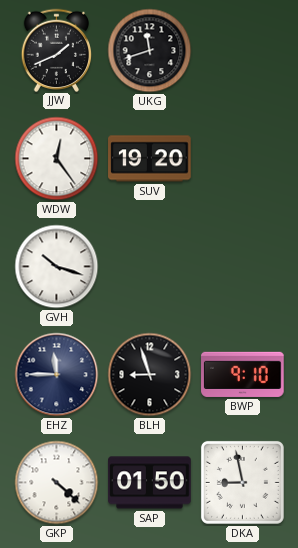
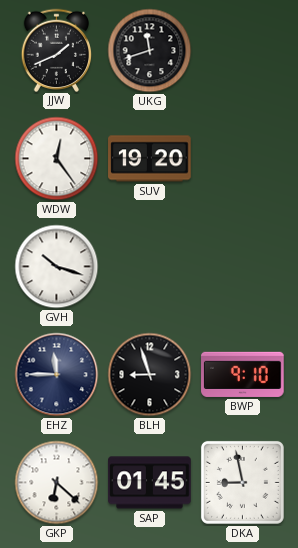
GKP: 4:22 -> 6:22 (57, 483)
SAP: 01:50 -> 01:45 (150, 483)
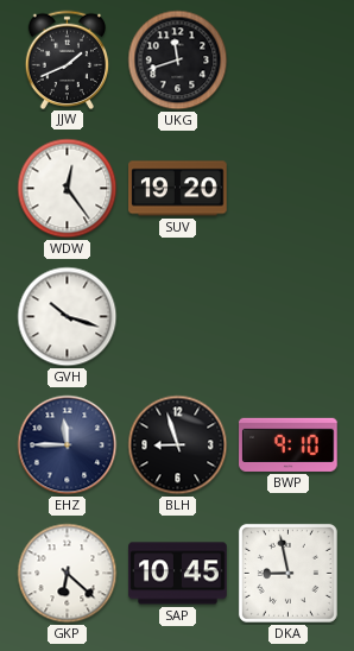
SAP: 01:45 -> 10:45 (178, 574)
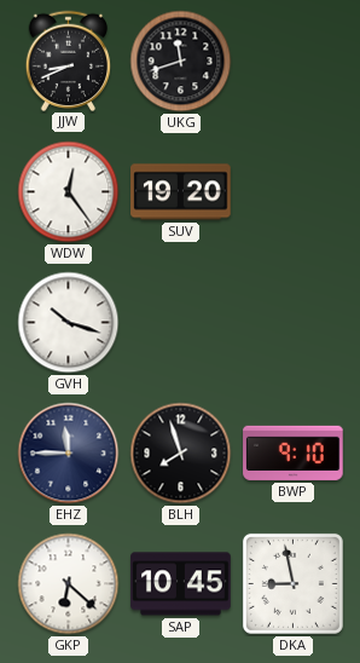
JJW: 1:41 -> 8:41 (69, 60)
BLH: 8:57 -> 7:57 (181, 454)
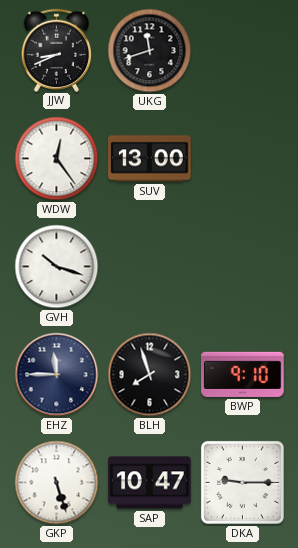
SUV: 19:20 -> 13:00 (150, 159)
GKP: 6:22 -> 5:27 (57, 483)
SAP: 10:45 -> 10:47 (150, 483)
DKA: 8:58 -> 9:15 (242, 482)
